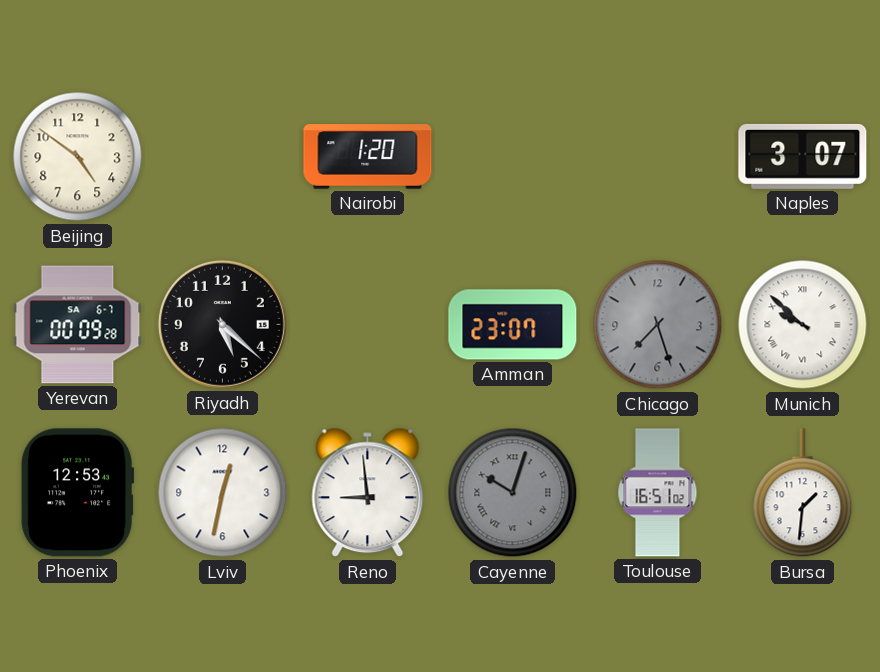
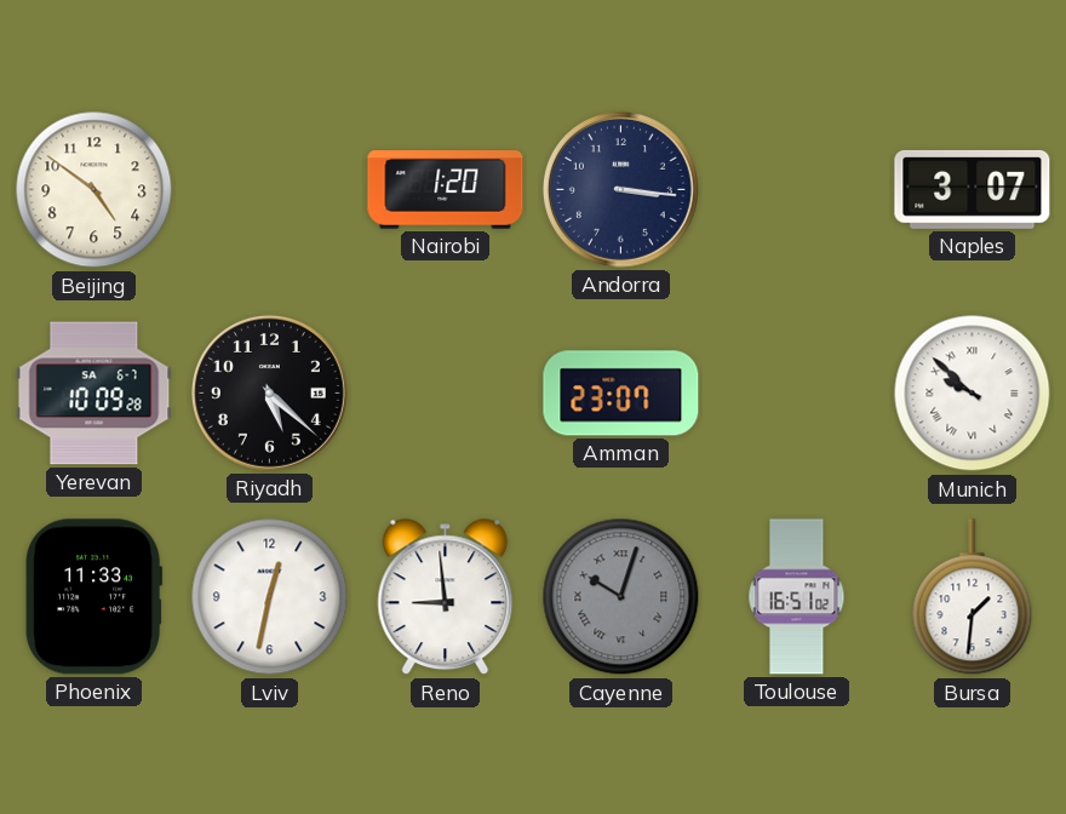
Andorra: none -> 3:16 (620, 189)
Yerevan: 00:09 -> 10:09 (94, 394)
Chicago: 7:27 -> none (658, 325)
Phoenix: 12:53 -> 11:33 (94, 597)
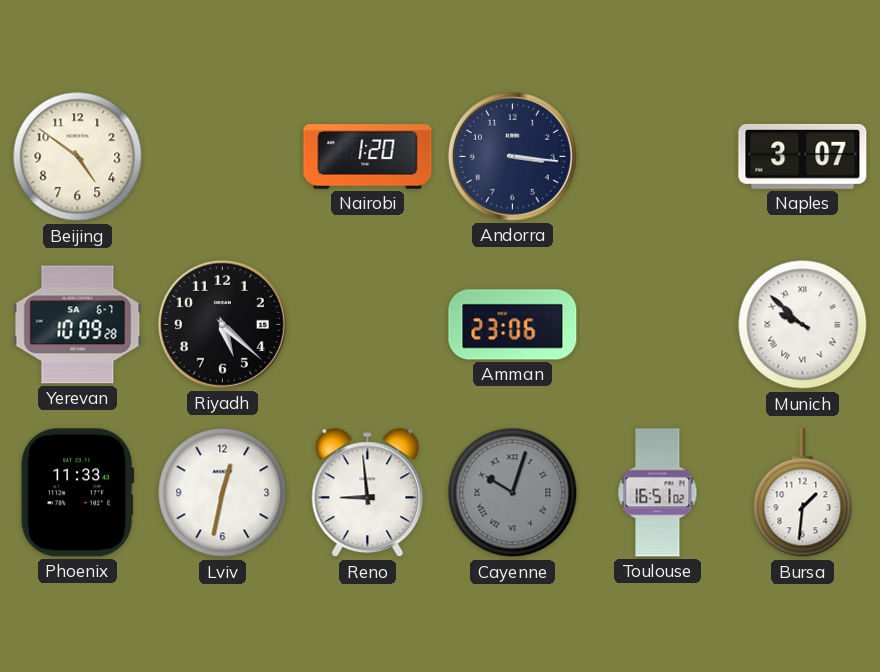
Amman: 23:07 -> 23:06 (513, 325)
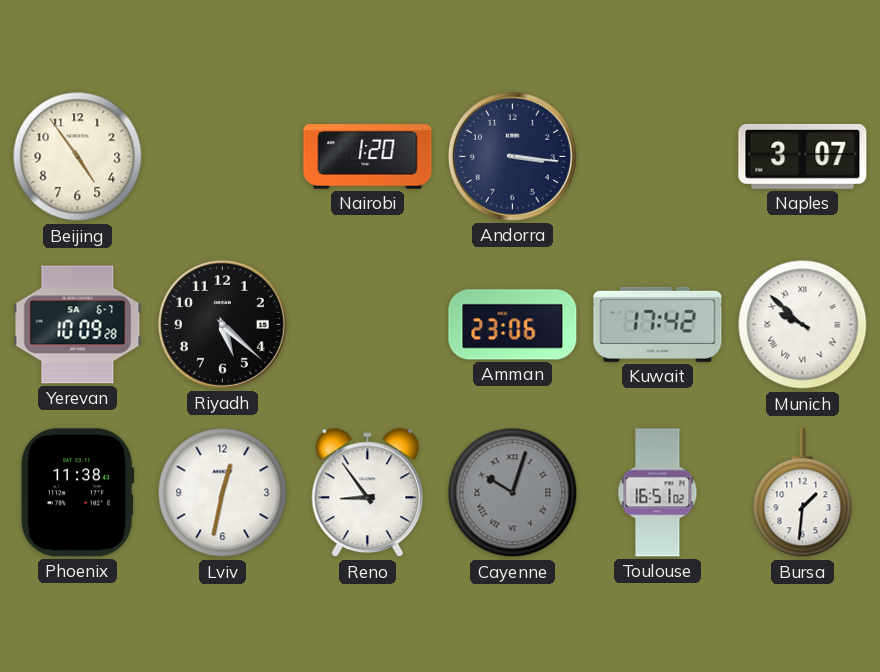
Beijing: 4:51 -> 4:54 (78, 157)
Kuwait: none -> 17:42 (658, 324)
Phoenix: 11:33 -> 11:38 (78, 493)
Reno: 8:59 -> 8:54 (368, 493)
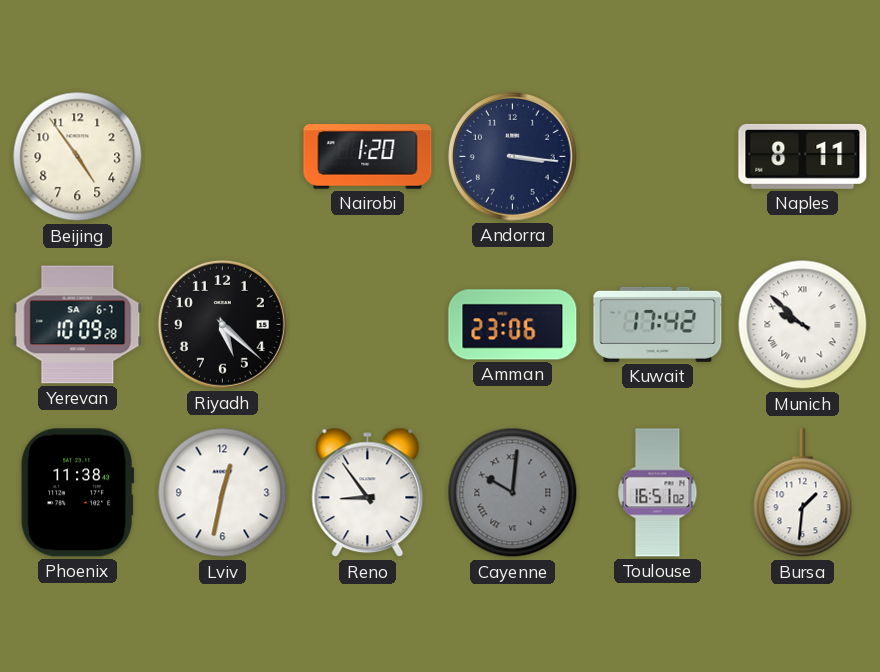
Naples: 3:07 -> 8:11 (803, 156)
Cayenne: 10:03 -> 10:01 (513, 493)
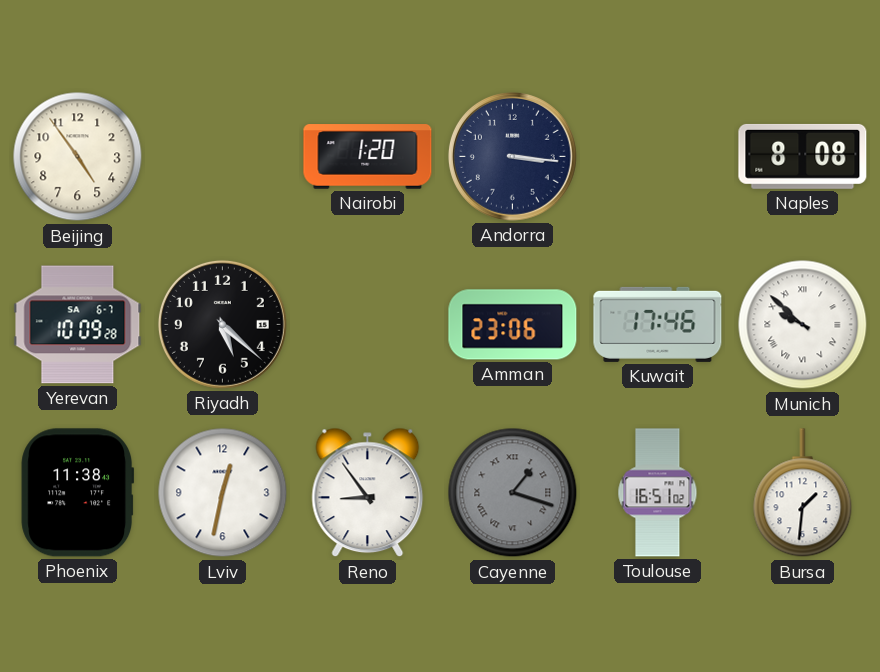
Naples: 8:11 -> 8:08 (803, 156)
Kuwait: 17:42 -> 17:46 (658, 324)
Cayenne: 10:01 -> 1:18 (513, 493)
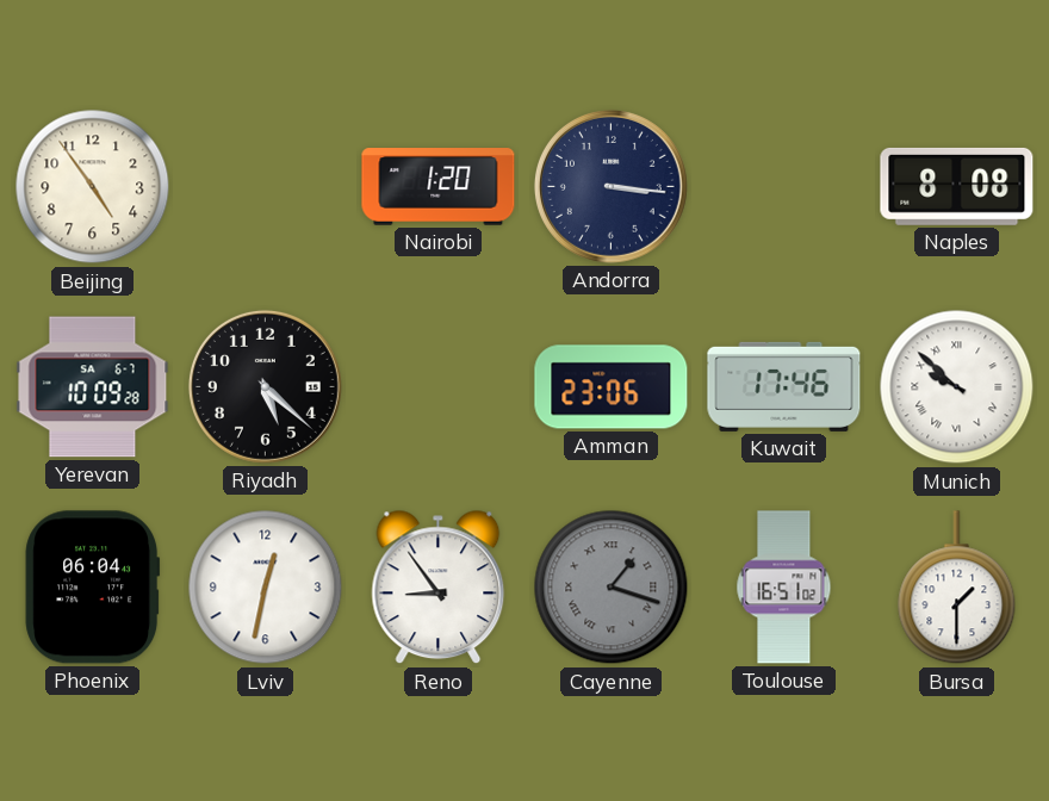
Phoenix: 11:38 -> 06:04 (93, 588)
Bursa: 1:31 -> 1:30 (957, 588)
